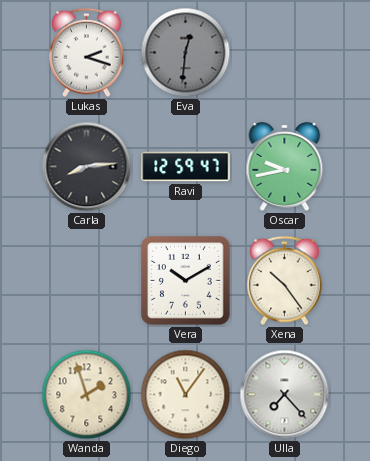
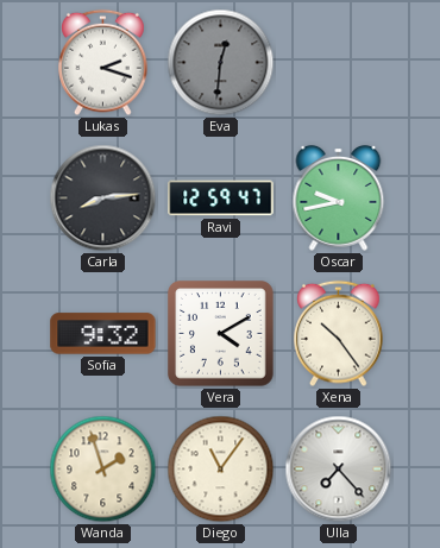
Sofia: none -> 9:32 (103, 334)
Vera: 10:10 -> 4:10 (221, 334)
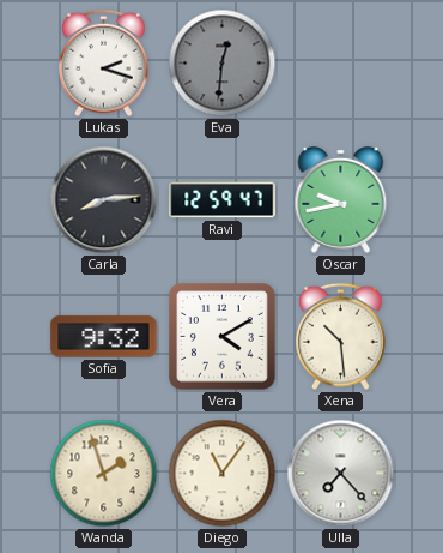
Xena: 10:24 -> 10:29 (341, 337)
